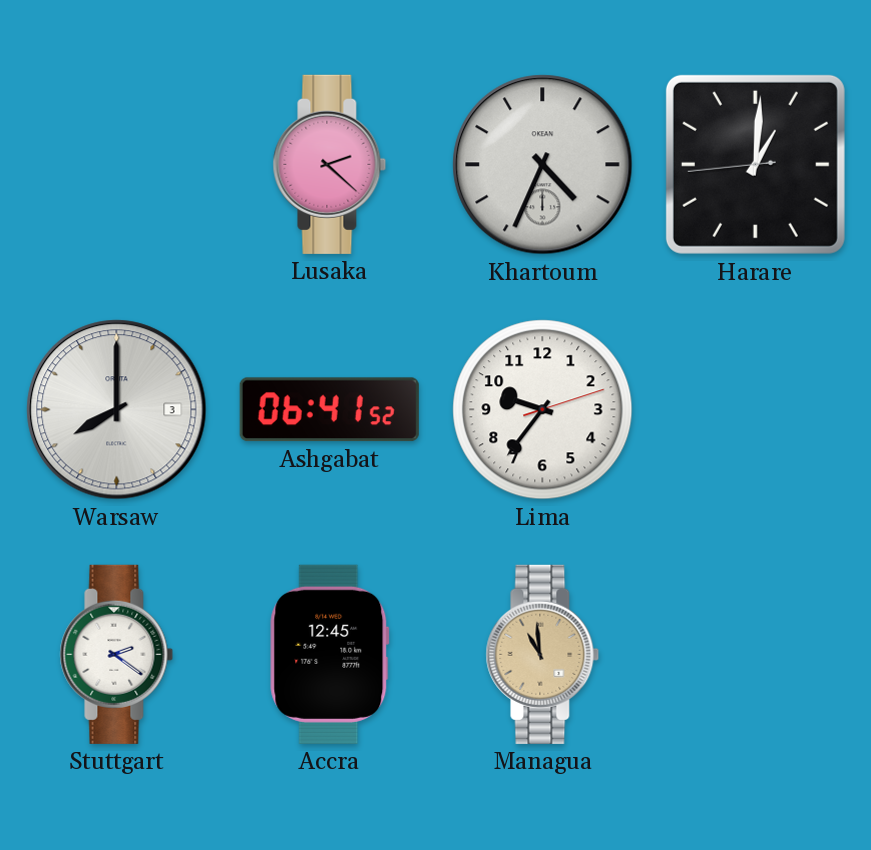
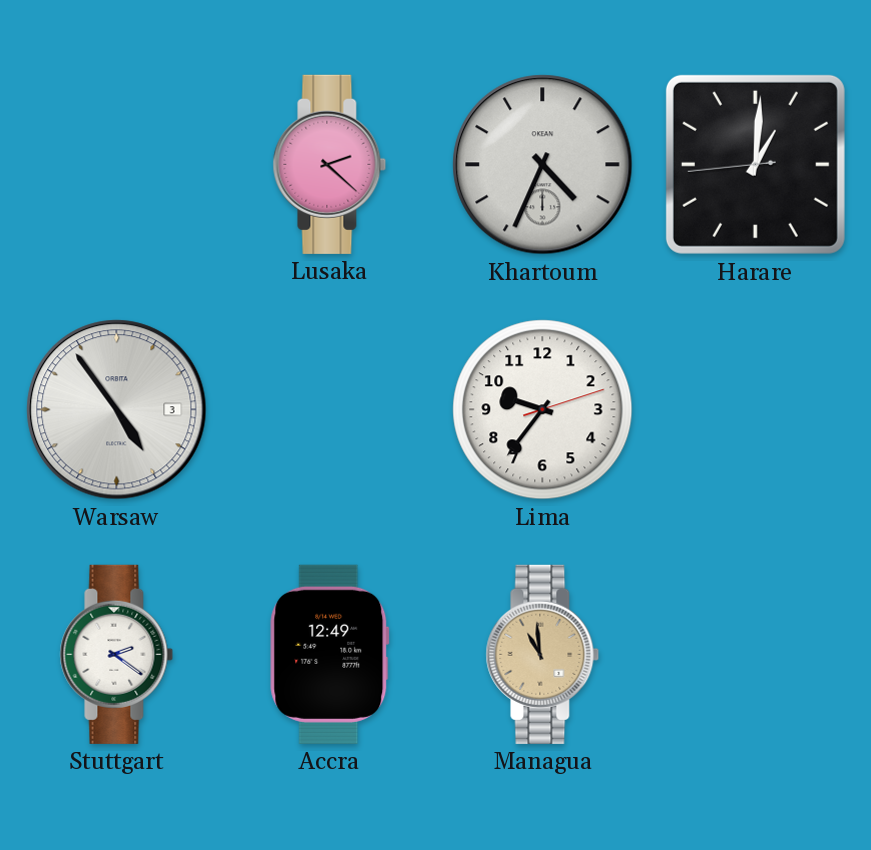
Warsaw: 8:00 -> 4:54 (117, 410)
Ashgabat: 06:41 -> none (329, 410)
Accra: 12:45 -> 12:49 (330, 654)
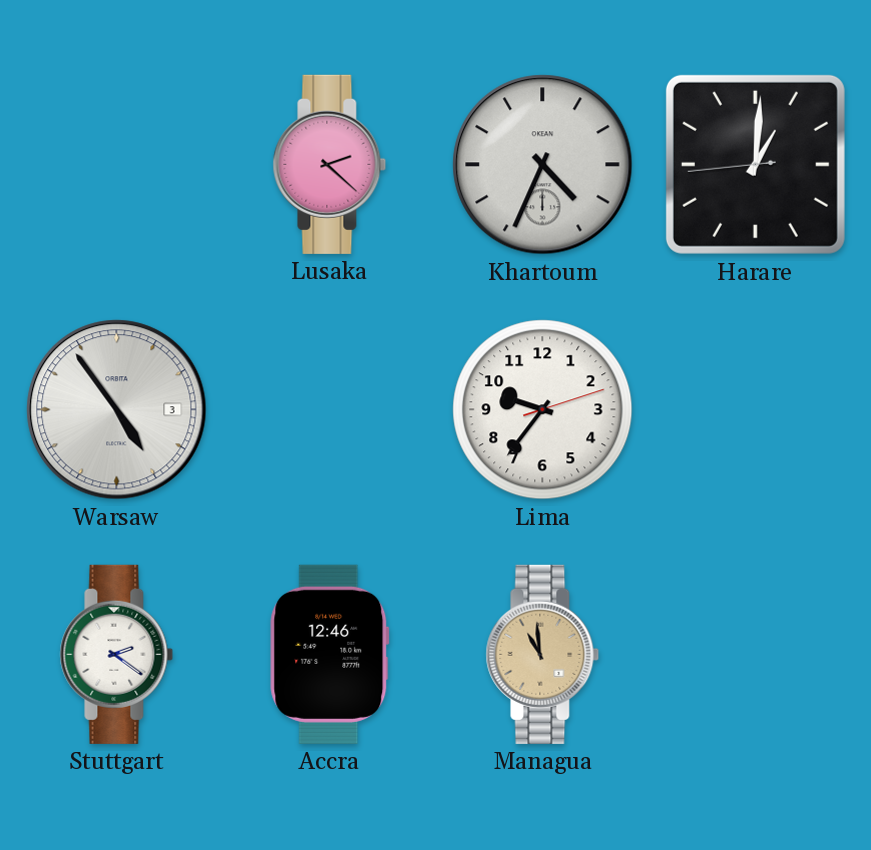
Accra: 12:49 -> 12:46 (330, 654)
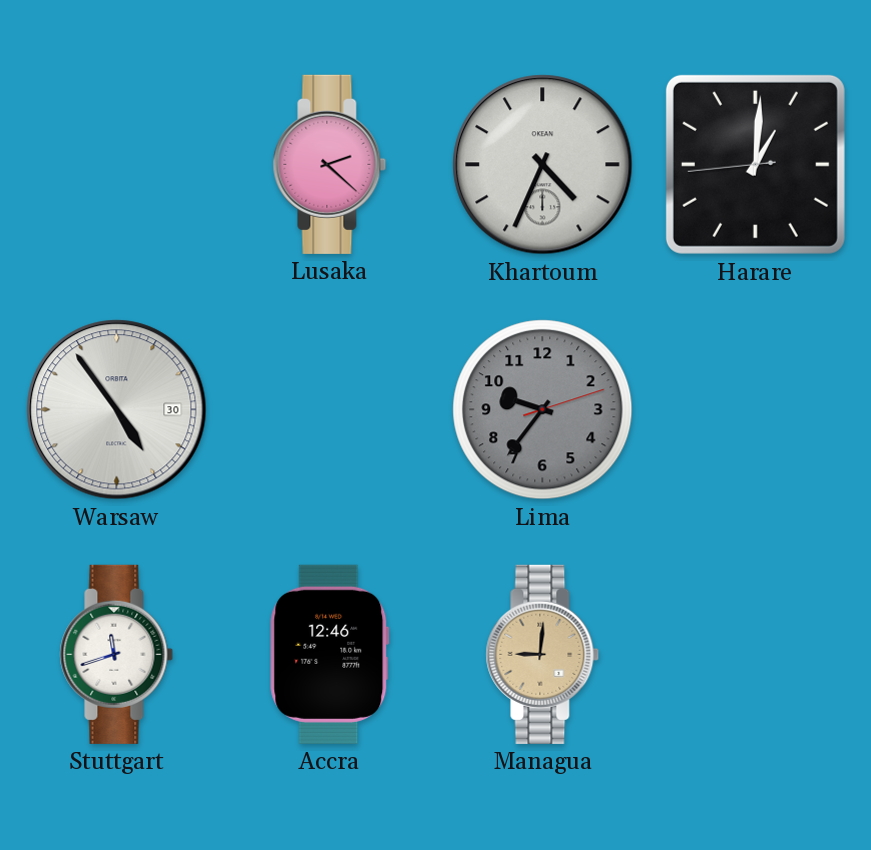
Warsaw date: 3 -> 30 (117, 410)
Lima dial: white -> grey (543, 410)
Stuttgart: 2:21 -> 11:42 (117, 654)
Managua: 10:59 -> 9:01 (543, 654)
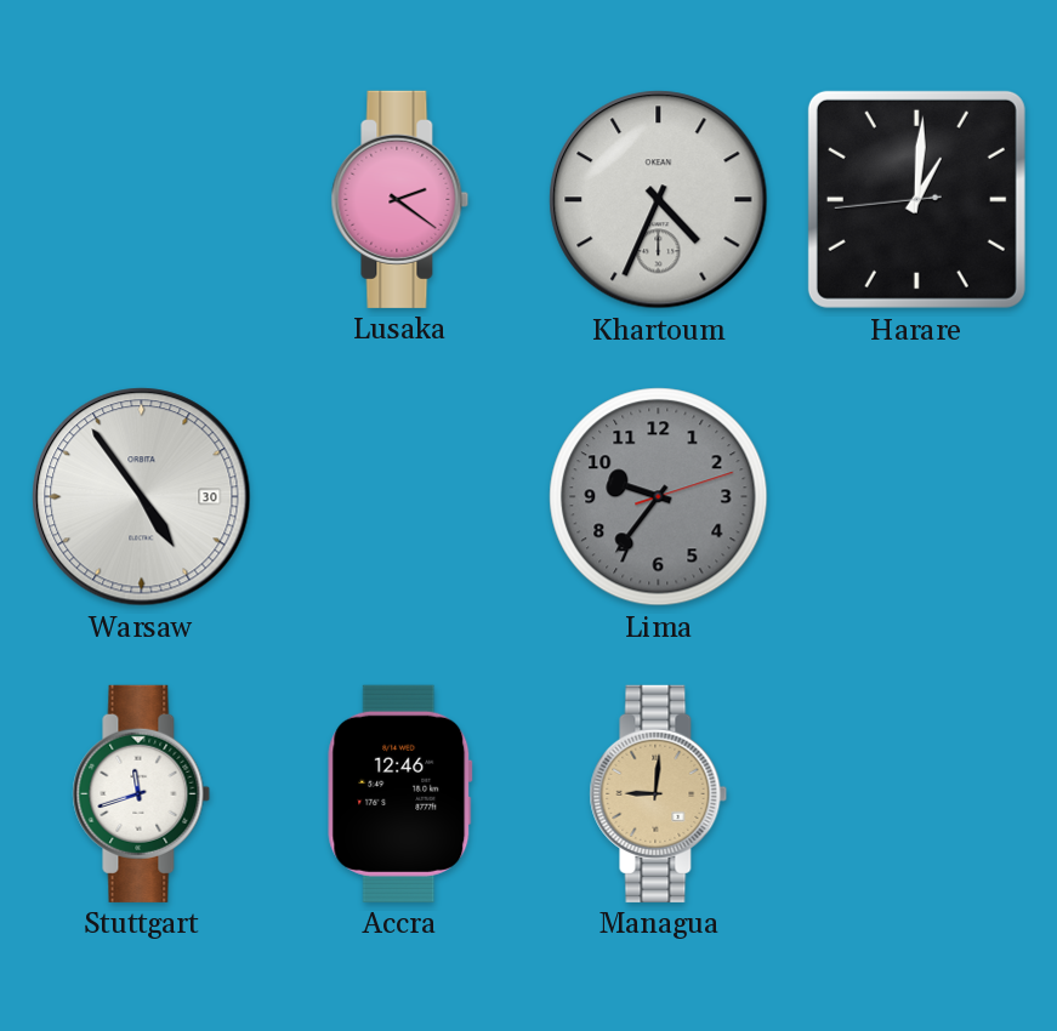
Lusaka: 2:22 -> 2:21 (400, 199)
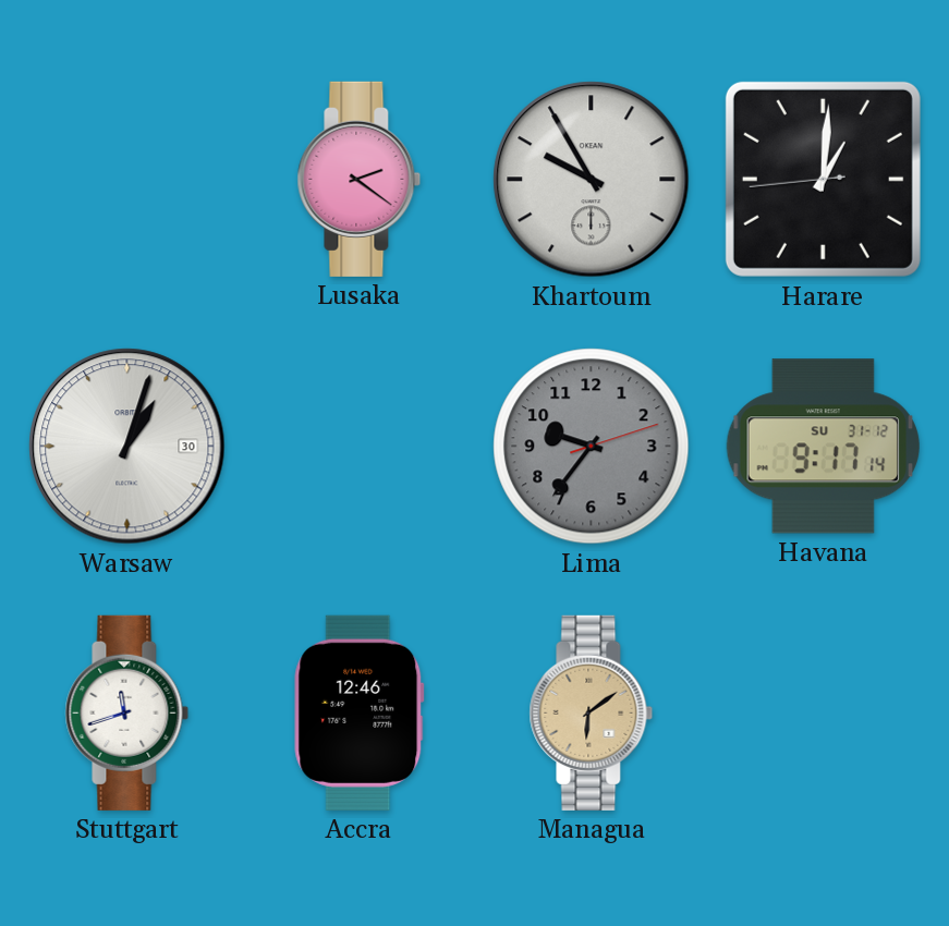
Khartoum: 4:34 -> 9:55 (592, 180)
Warsaw: 4:54 -> 1:03 (127, 447)
Havana: none -> 9:17 (823, 447)
Managua: 9:01 -> 6:09 (592, 712)
